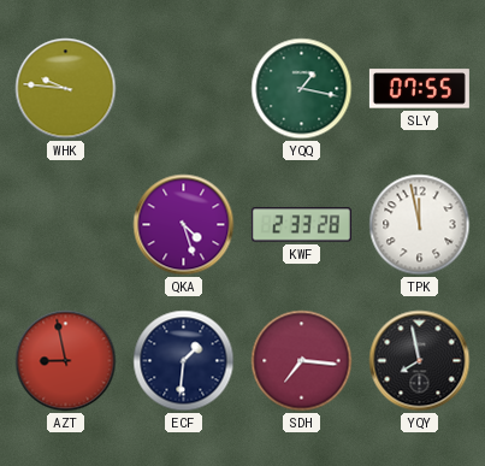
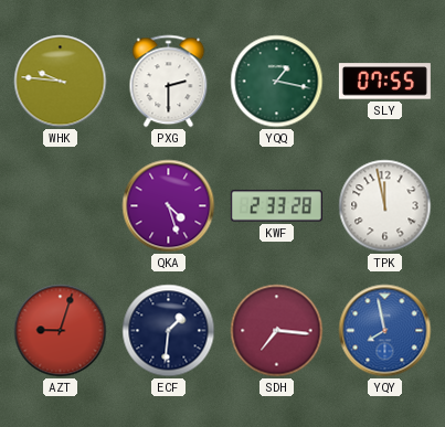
PXG: none -> 2:30 (169, 82)
AZT: 8:58 -> 9:03 (61, 331)
YQY dial: black -> blue (385, 331)
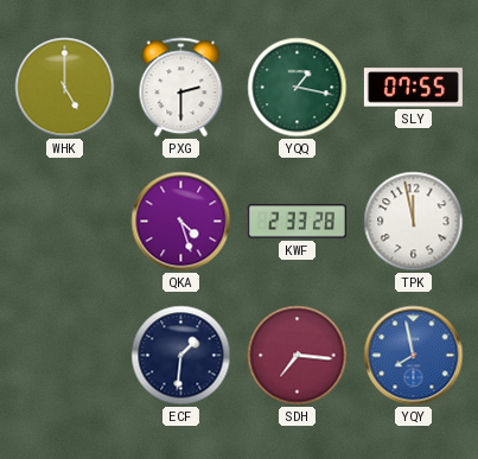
WHK: 9:46 -> 5:00 (65, 88)
AZT: 9:03 -> none (61, 331)
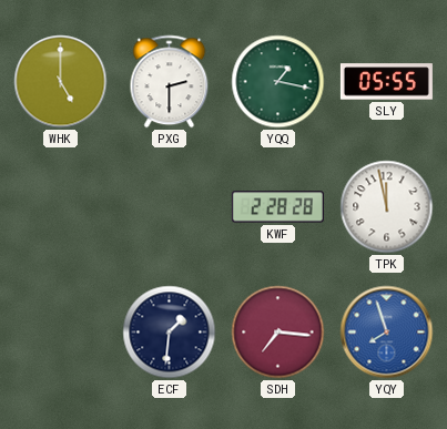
SLY: 07:55 -> 05:55 (386, 82)
QKA: 4:27 -> none (181, 222)
KWF: 2:33 -> 2:28 (277, 207)
YQY: 7:58 -> 7:57 (387, 333)
